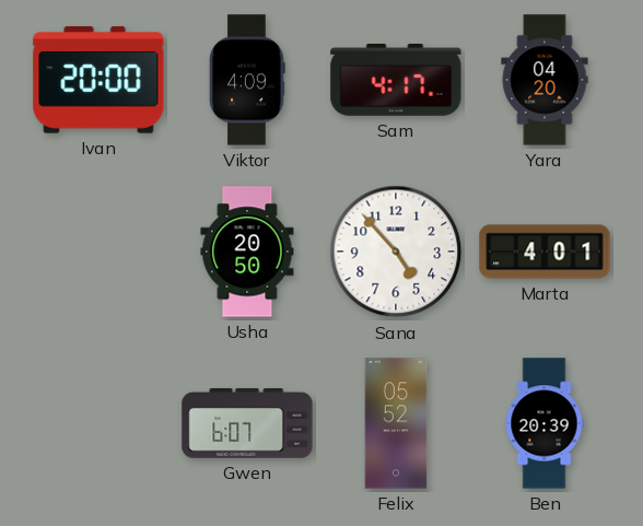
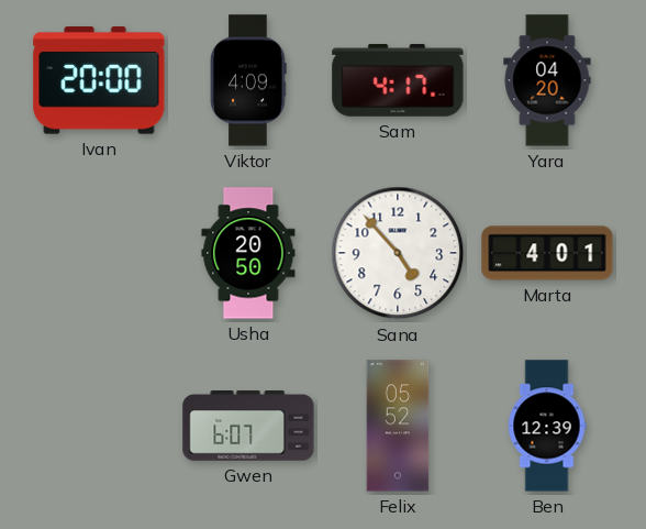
Ben: 20:39 -> 12:39 (547, 426)
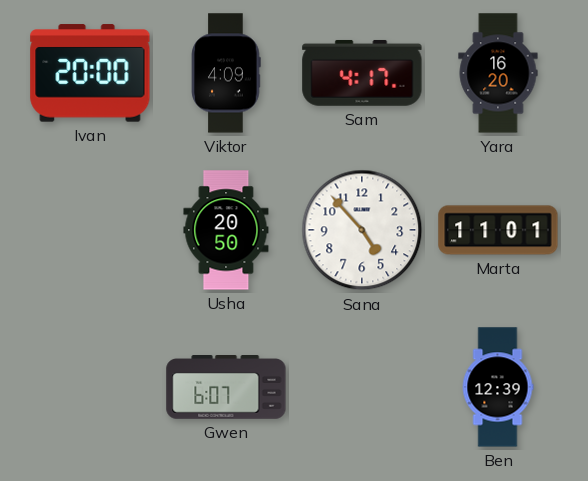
Yara: 04:20 -> 16:20 (498, 73)
Marta: 4:01 -> 11:01 (498, 230)
Felix: 05:52 -> none (398, 426)
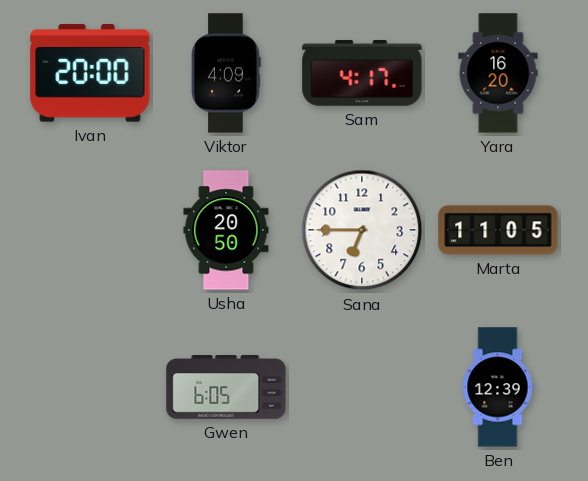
Sana: 4:53 -> 6:45 (362, 230)
Marta: 11:01 -> 11:05 (498, 230)
Gwen: 6:07 -> 6:05 (226, 388)
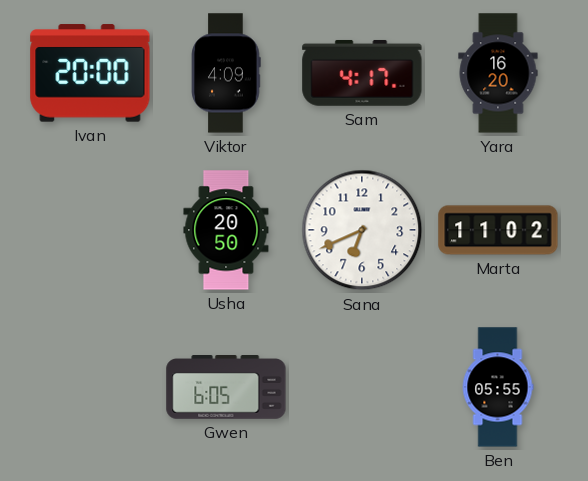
Sana: 6:45 -> 6:41 (362, 230)
Marta: 11:05 -> 11:02 (498, 230)
Ben: 12:39 -> 05:55 (498, 387)
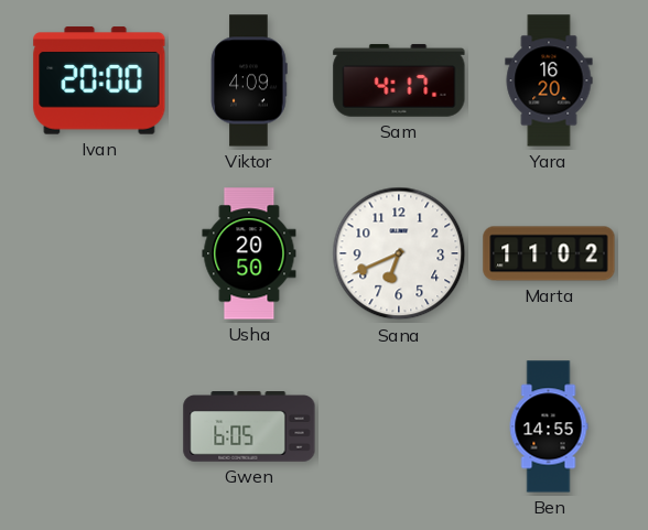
Ben: 05:55 -> 14:55 (549, 426)
